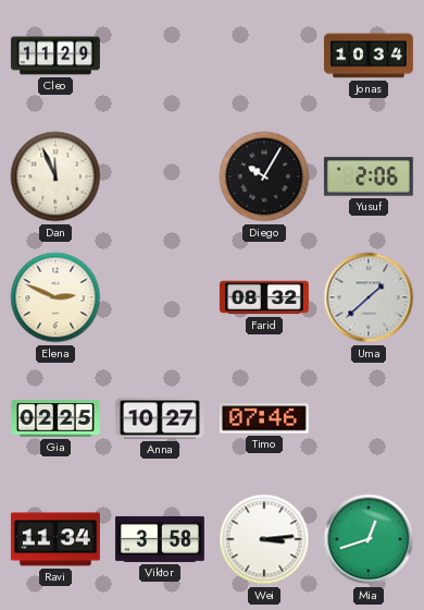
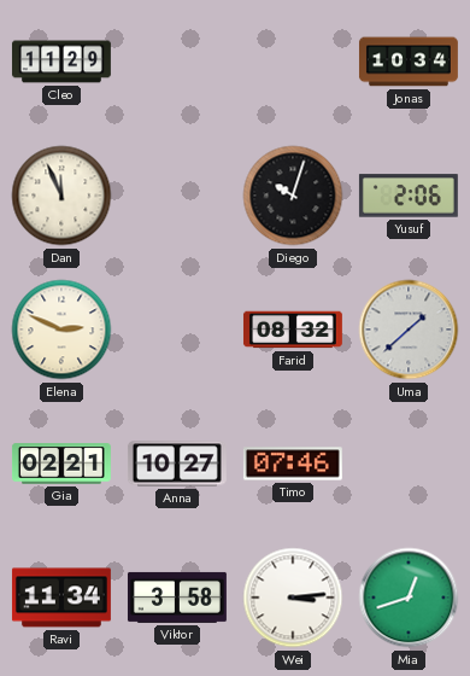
Diego: 10:05 -> 10:03 (293, 196)
Gia: 02:25 -> 02:21 (61, 464)
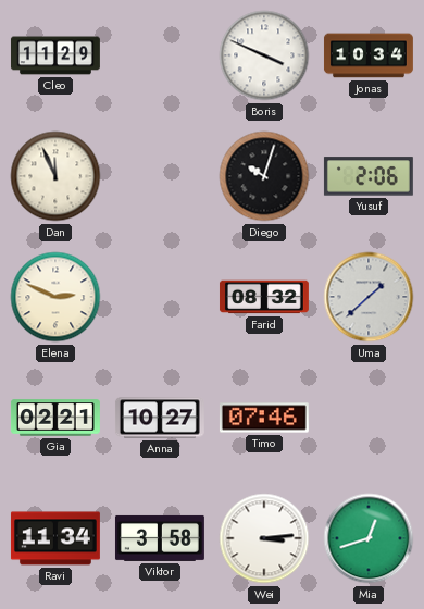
Boris: none -> 3:49 (264, 55)
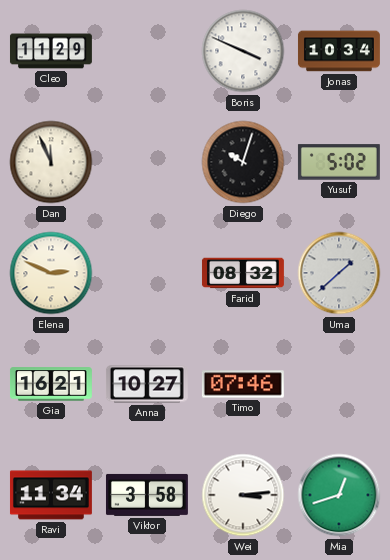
Yusuf: 2:06 -> 5:02 (339, 162)
Gia: 02:21 -> 16:21 (51, 384)
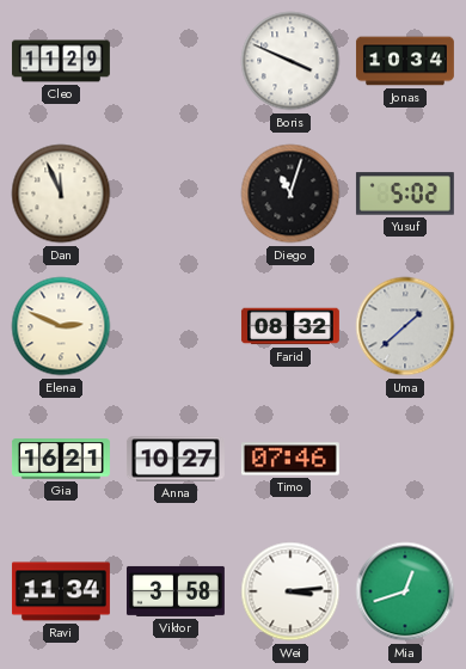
Diego: 10:03 -> 11:03 (290, 194)
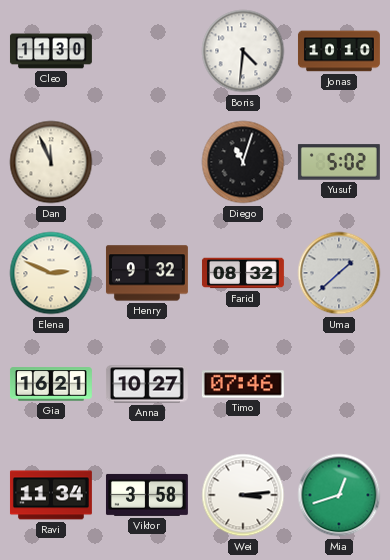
Cleo: 11:29 -> 11:30 (51, 51)
Boris: 3:49 -> 4:31 (243, 51)
Jonas: 10:34 -> 10:10 (339, 51)
Henry: none -> 9:32 (147, 273)
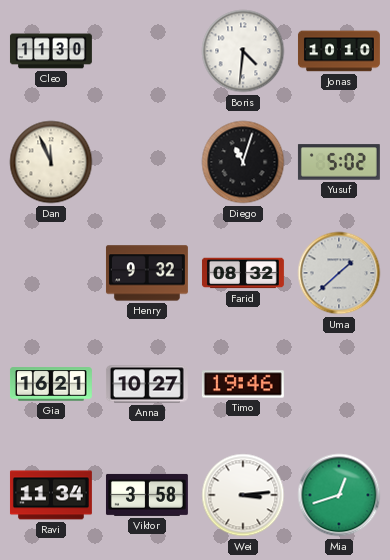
Elena: 2:49 -> none (51, 273)
Timo: 07:46 -> 19:46 (243, 384)
